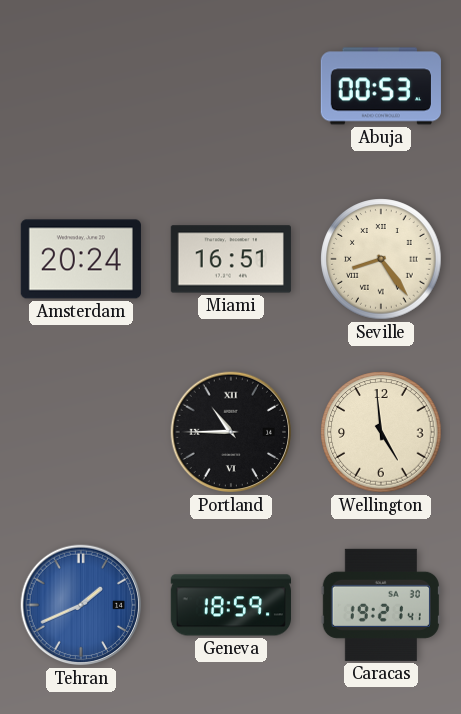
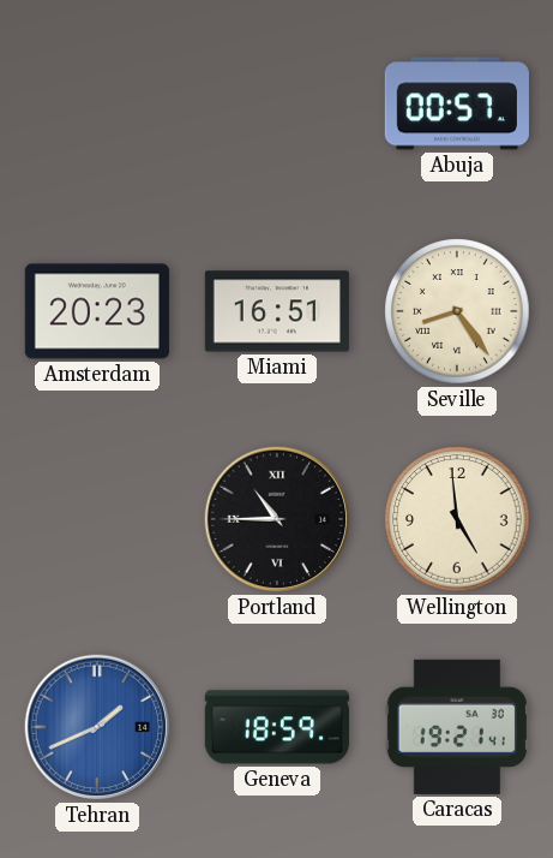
Abuja: 00:53 -> 00:57 (457, 103)
Amsterdam: 20:24 -> 20:23 (97, 311)
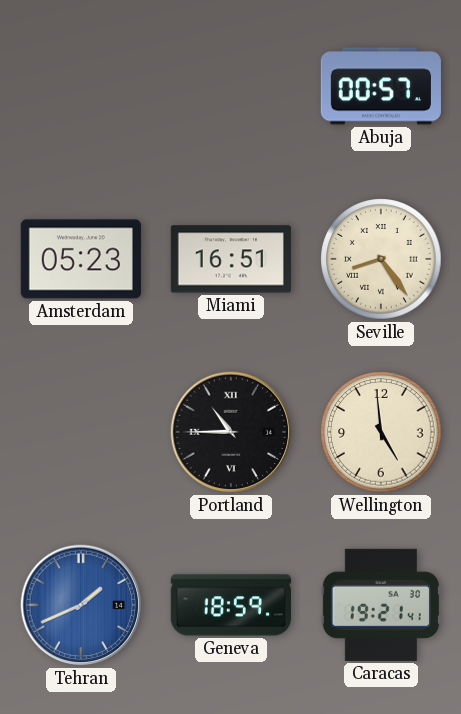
Amsterdam: 20:23 -> 05:23 (81, 259)
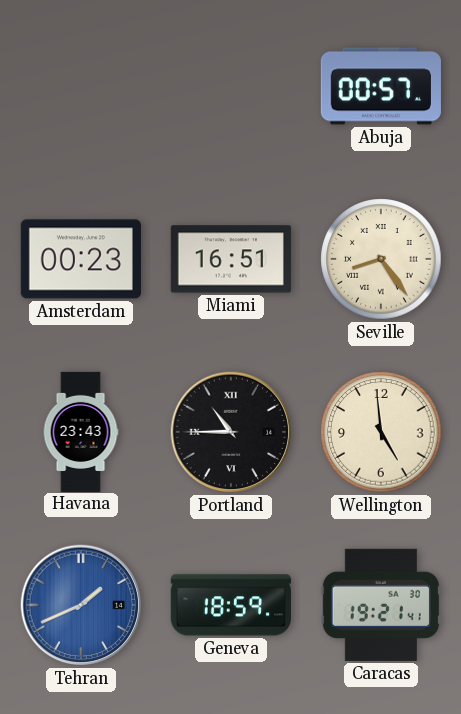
Amsterdam: 05:23 -> 00:23 (81, 259)
Havana: none -> 23:43 (81, 431)
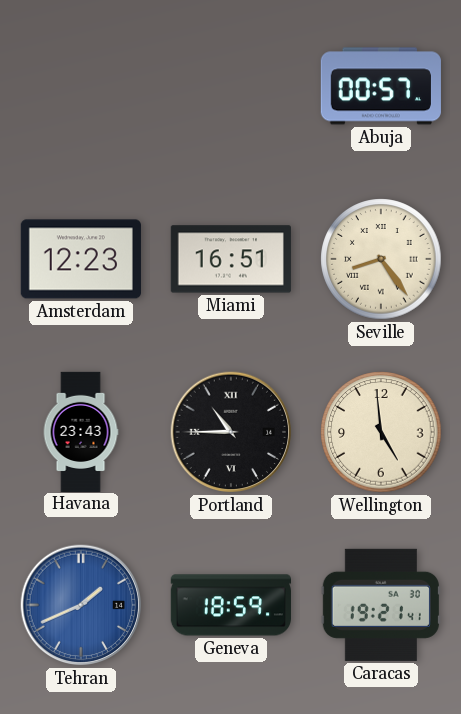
Amsterdam: 00:23 -> 12:23 (81, 259)
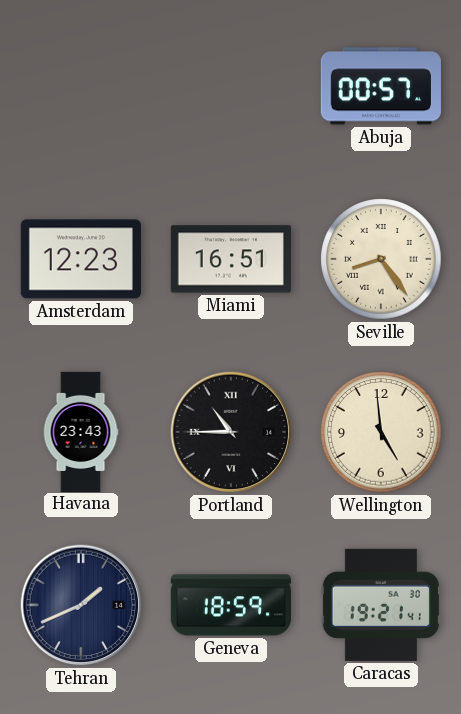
Tehran dial: blue -> navy (81, 605)
